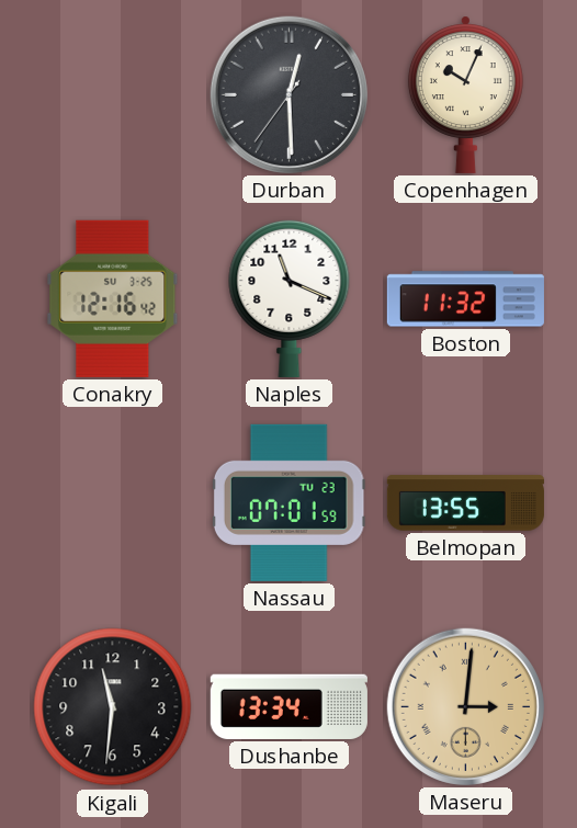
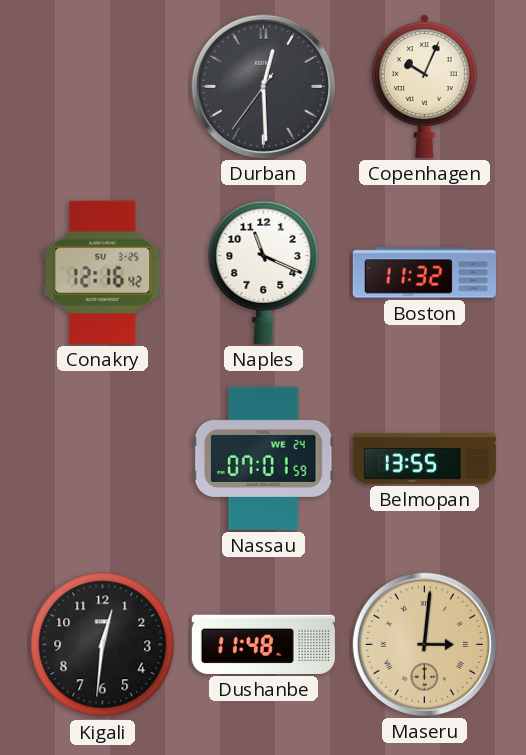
Nassau date: TU 23 -> WE 24 (263, 458)
Kigali: 11:31 -> 12:31 (103, 645)
Dushanbe: 13:34 -> 11:48 (263, 644)
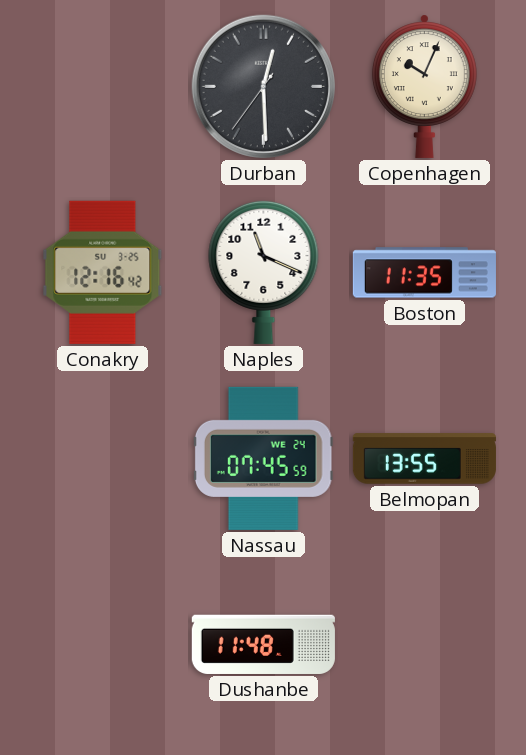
Boston: 11:32 -> 11:35 (424, 273)
Nassau: 07:01 -> 07:45 (263, 458)
Kigali: 12:31 -> none (103, 645)
Maseru: 3:01 -> none (424, 644)
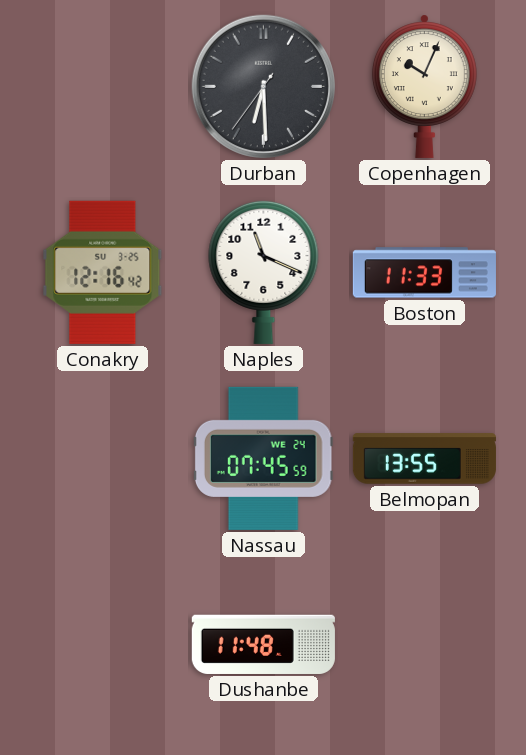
Durban: 12:29 -> 6:29 (263, 86)
Boston: 11:35 -> 11:33 (424, 273)
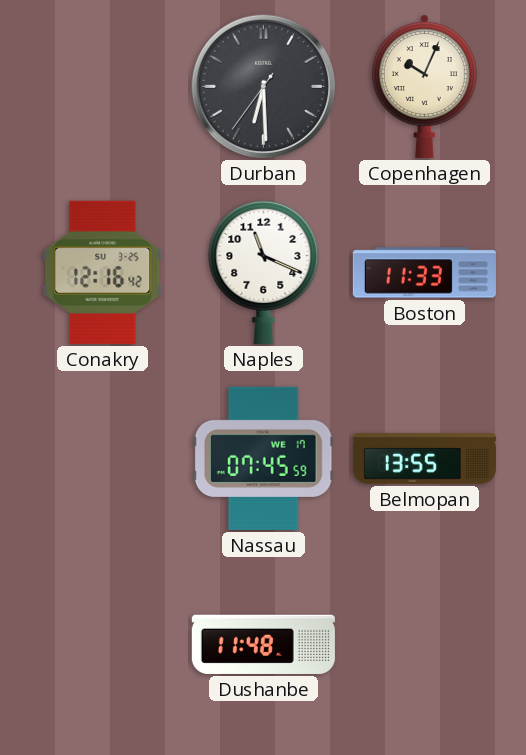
Nassau date: WE 24 -> WE 17 (263, 458)
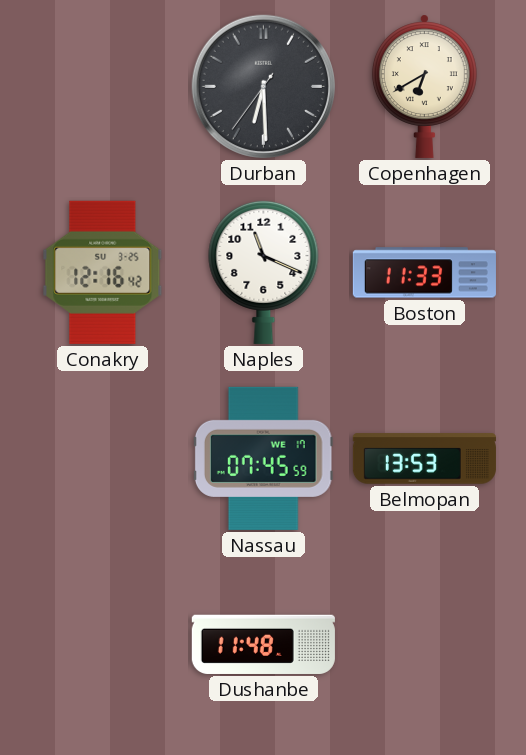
Copenhagen: 10:04 -> 6:40 (424, 86)
Belmopan: 13:55 -> 13:53 (424, 459)
